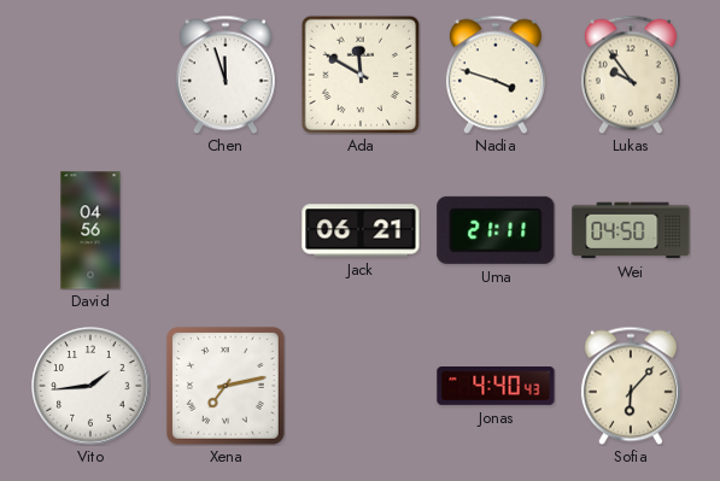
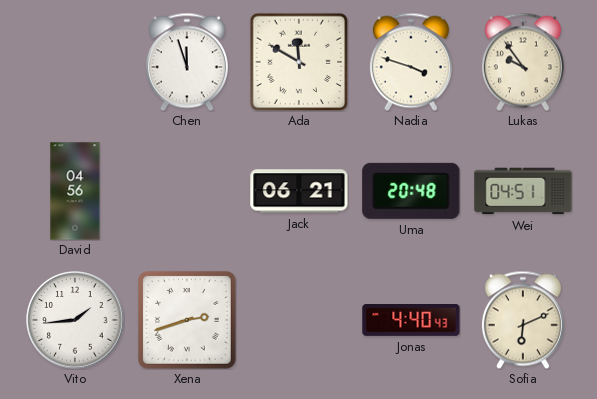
Uma: 21:11 -> 20:48 (411, 191)
Wei: 04:50 -> 04:51 (523, 191)
Xena: 7:13 -> 2:42 (187, 320)
Sofia: 6:07 -> 6:11 (523, 320)
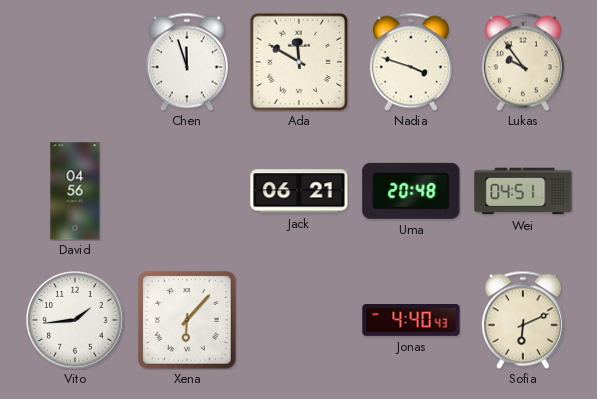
Xena: 2:42 -> 6:07 (187, 320)
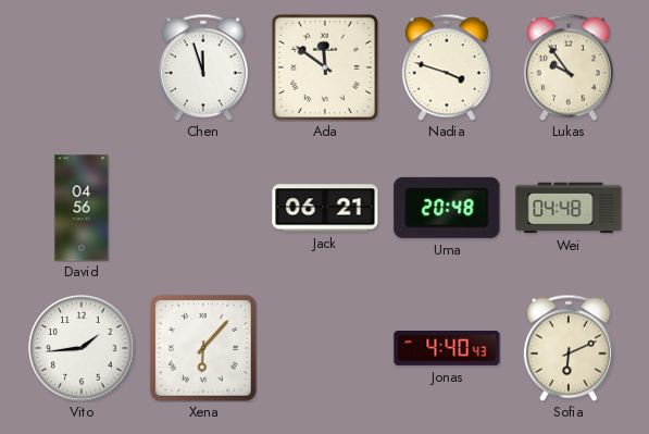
Ada: 11:50 -> 11:51 (325, 67)
Wei: 04:51 -> 04:48 (569, 208)
